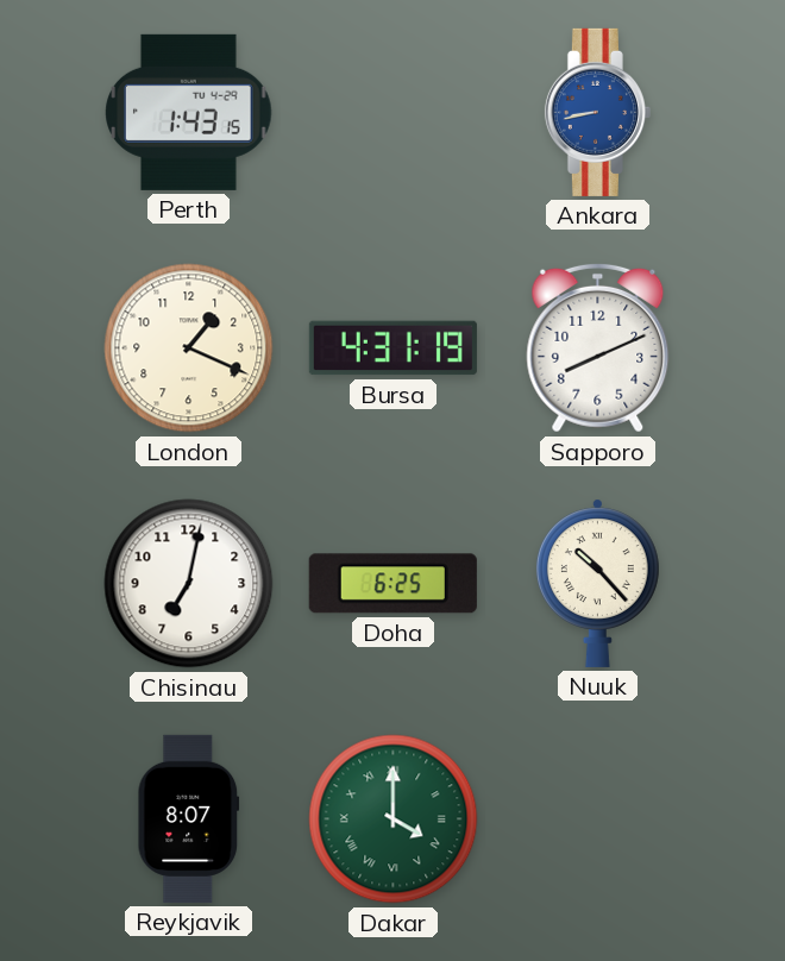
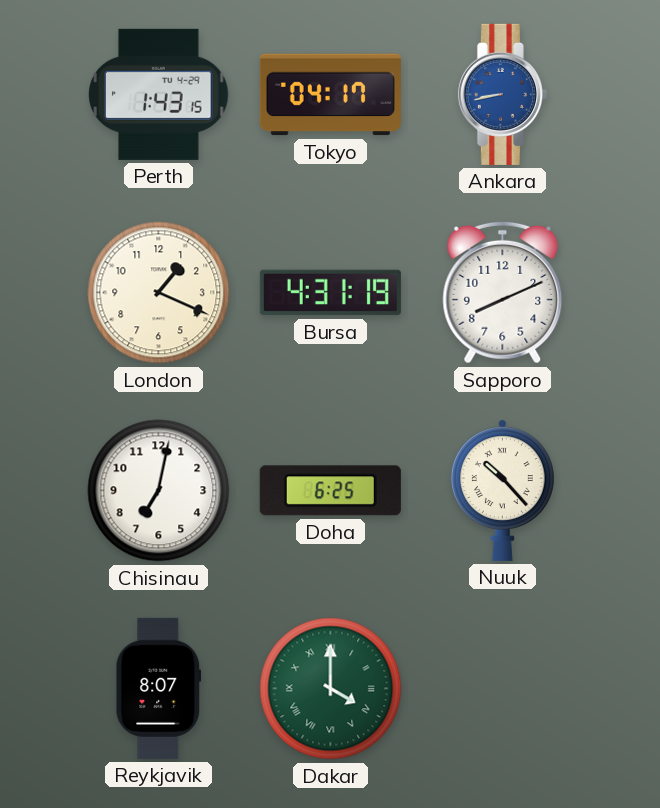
Tokyo: none -> 04:17 (330, 95)
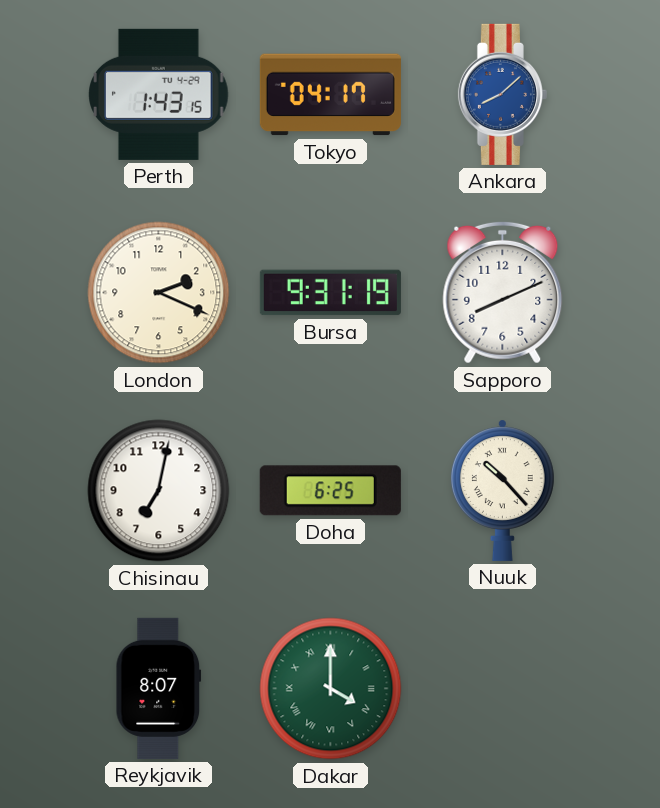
Ankara: 8:43 -> 8:08 (502, 94)
London: 1:19 -> 2:19 (159, 293)
Bursa: 4:31 -> 9:31 (330, 293)
